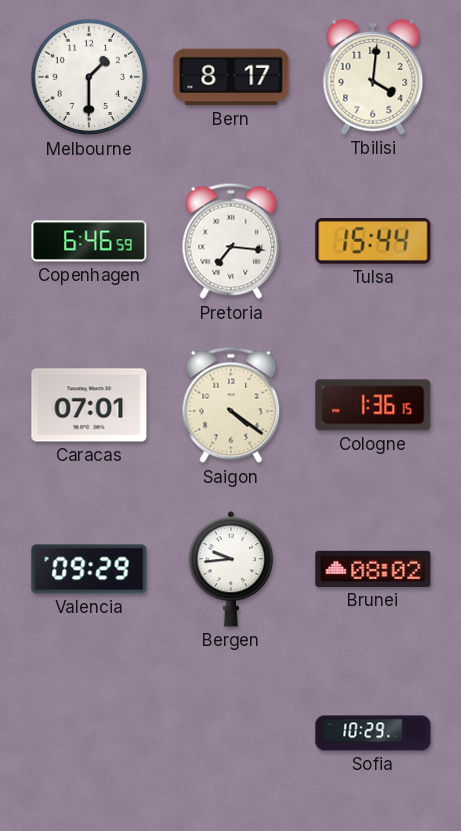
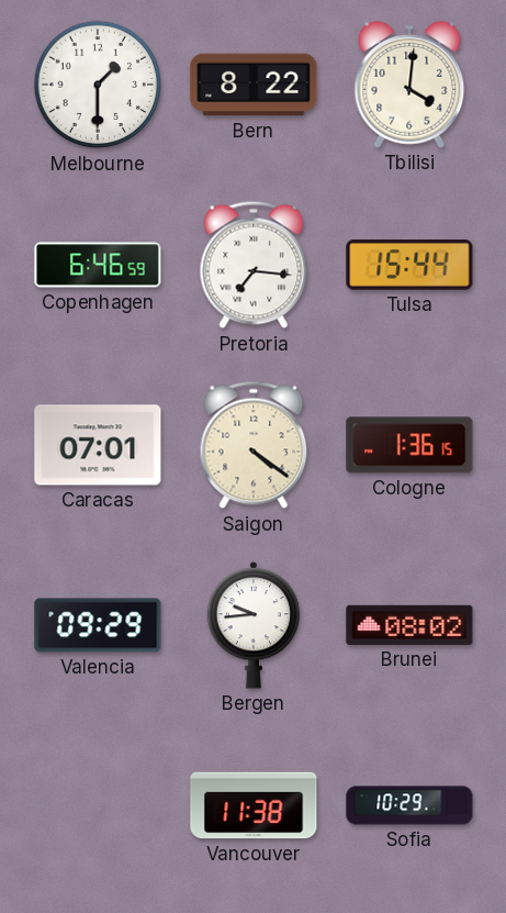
Bern: 8:17 -> 8:22 (254, 85)
Vancouver: none -> 11:38 (254, 805)
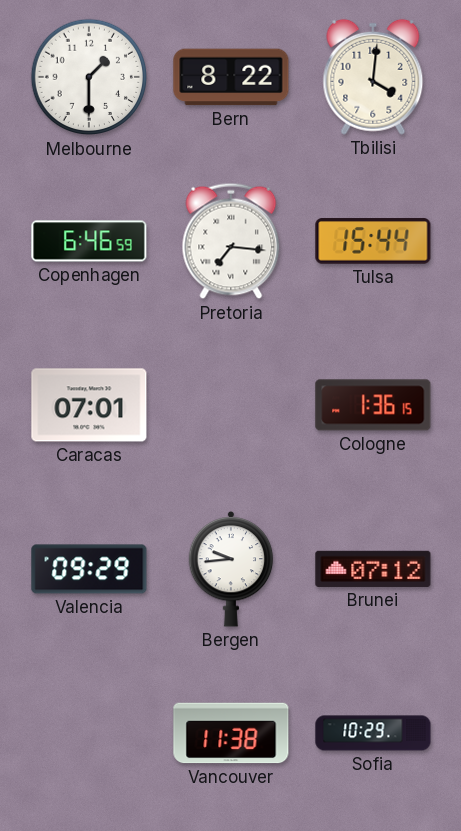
Saigon: 4:21 -> none (254, 445)
Brunei: 08:02 -> 07:12 (373, 569)
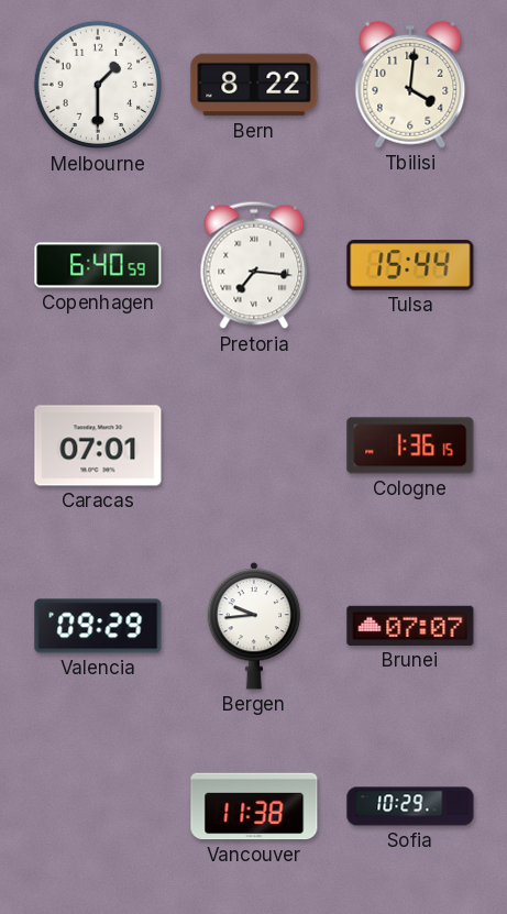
Copenhagen: 6:46 -> 6:40 (98, 265)
Brunei: 07:12 -> 07:07 (410, 626)
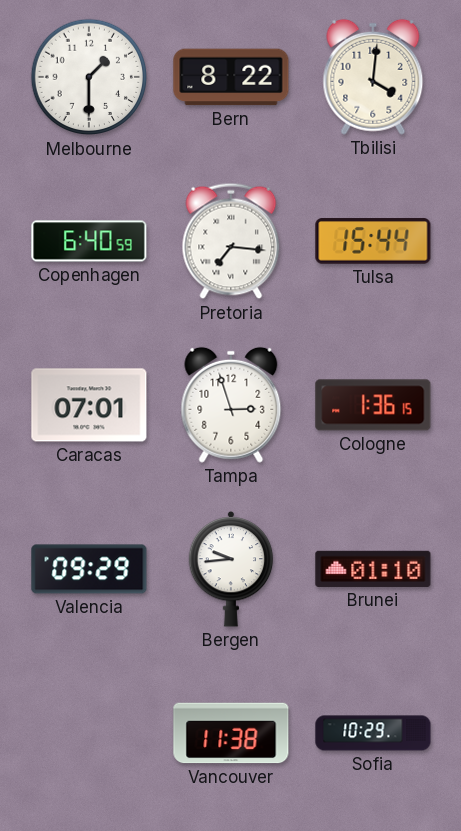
Tampa: none -> 2:57 (231, 405)
Brunei: 07:07 -> 01:10 (373, 569)
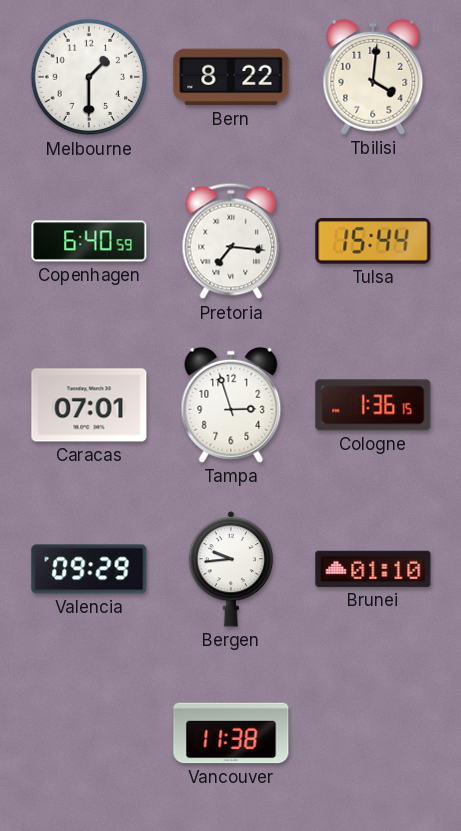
Sofia: 10:29 -> none (373, 733)
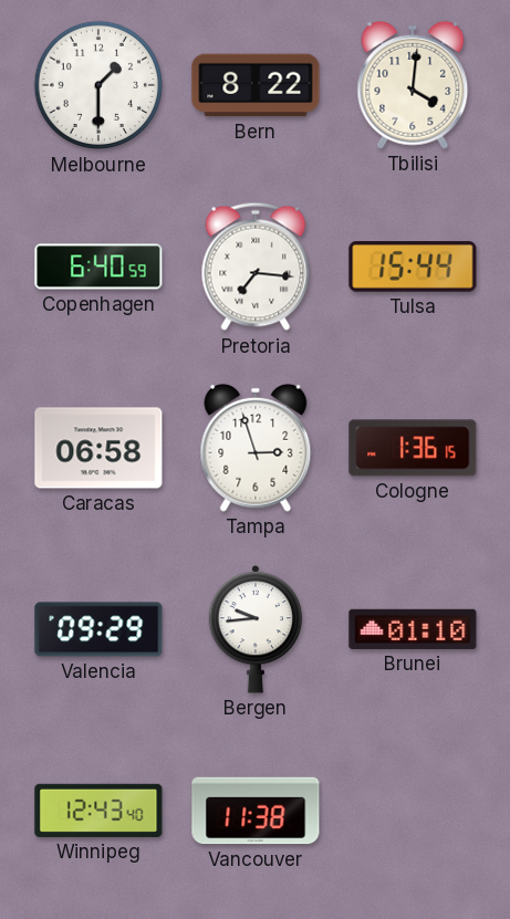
Caracas: 07:01 -> 06:58 (98, 448)
Winnipeg: none -> 12:43 (98, 811)
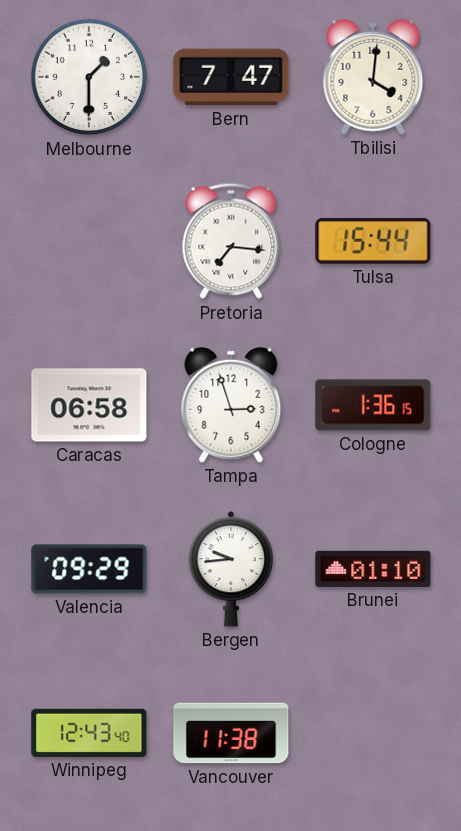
Bern: 8:22 -> 7:47 (231, 77)
Copenhagen: 6:40 -> none (98, 267)
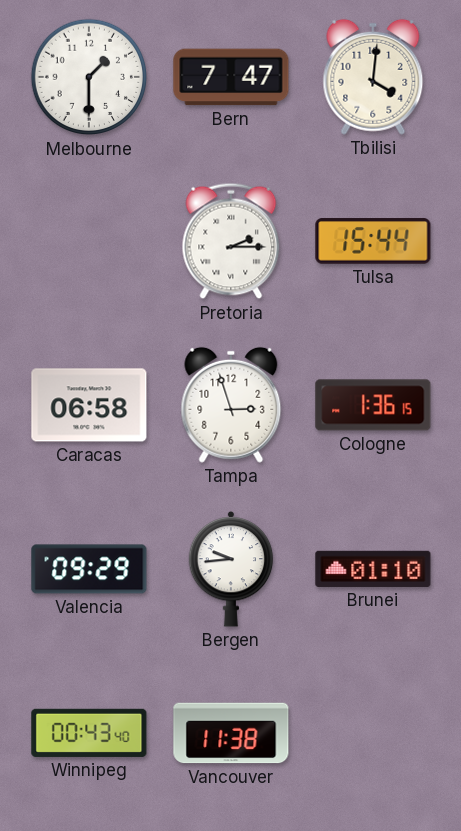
Pretoria: 7:16 -> 2:15 (231, 241)
Winnipeg: 12:43 -> 00:43 (89, 733)
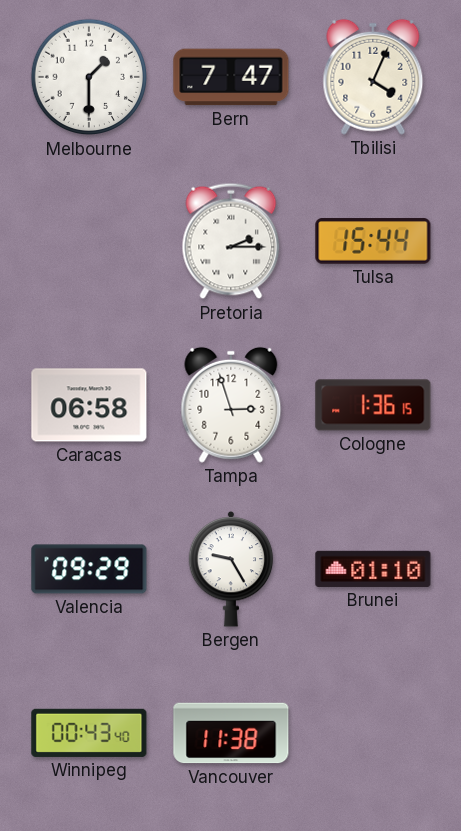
Tbilisi: 4:01 -> 4:04 (373, 77)
Bergen: 9:44 -> 9:25 (231, 569)
